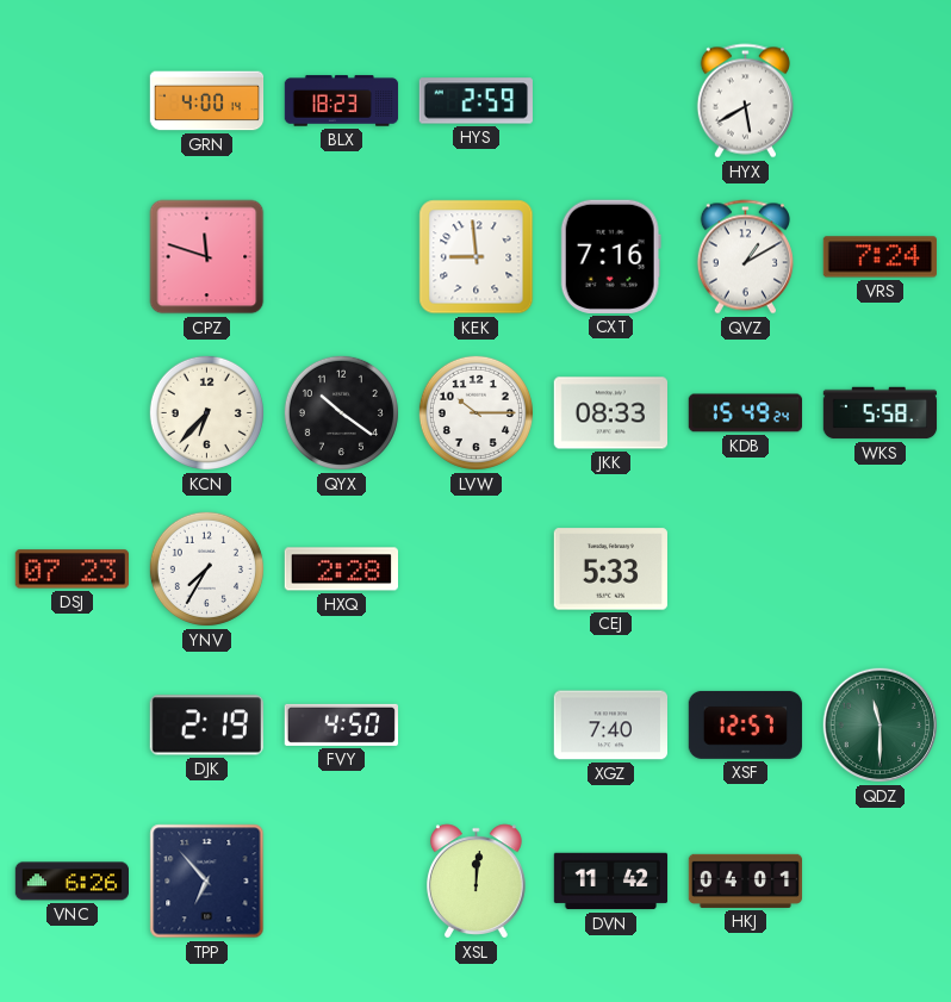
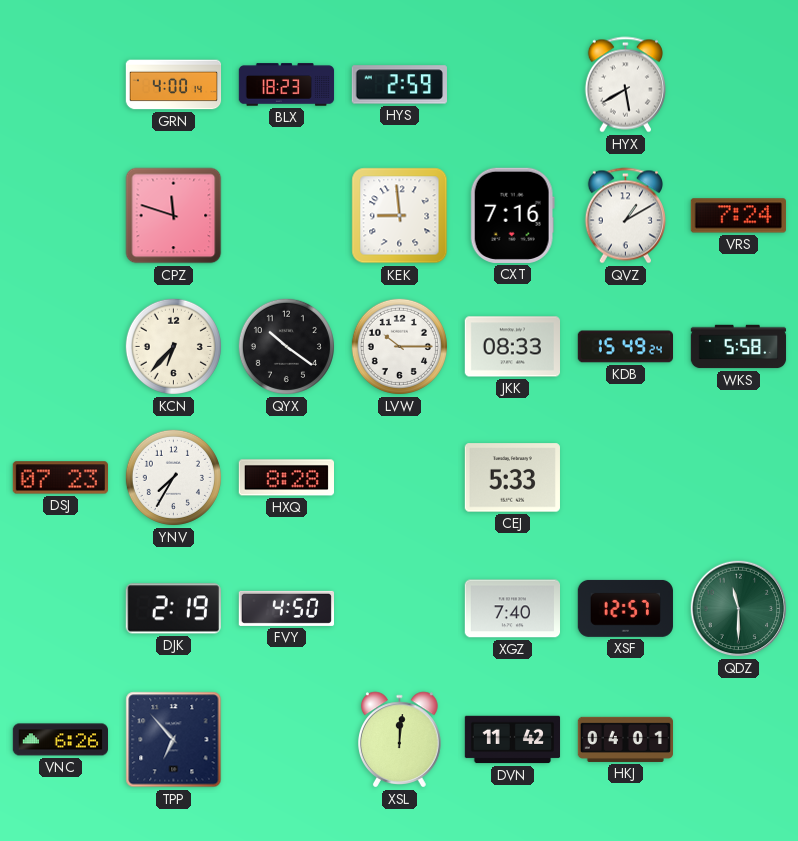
HXQ: 2:28 -> 8:28 (286, 478)
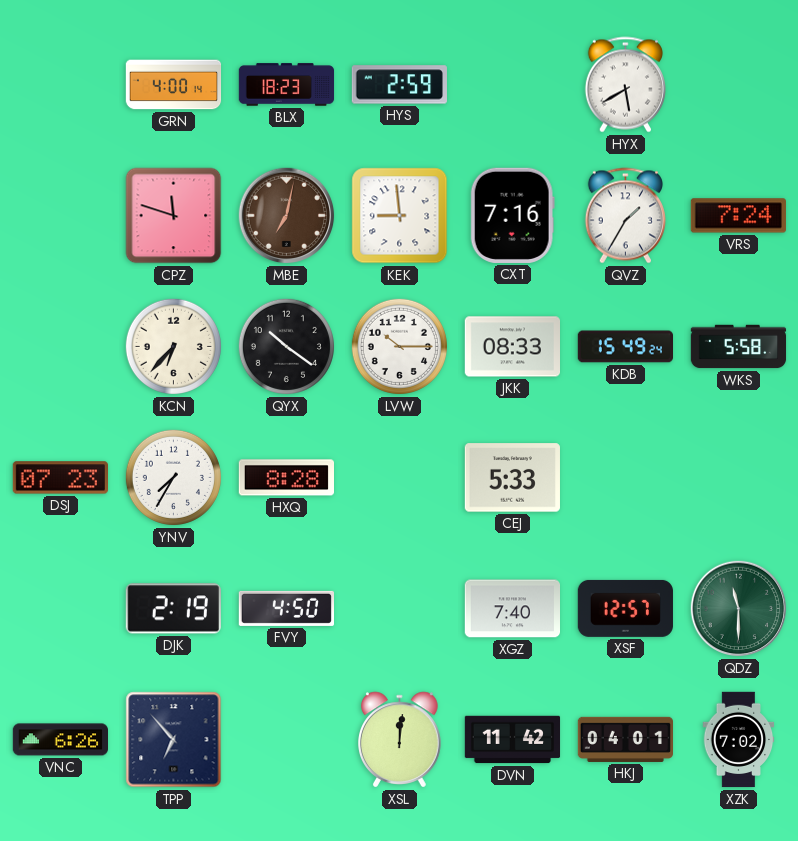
MBE: none -> 7:02 (287, 216)
QVZ: 1:10 -> 1:35 (625, 216)
XZK: none -> 7:02 (739, 740)
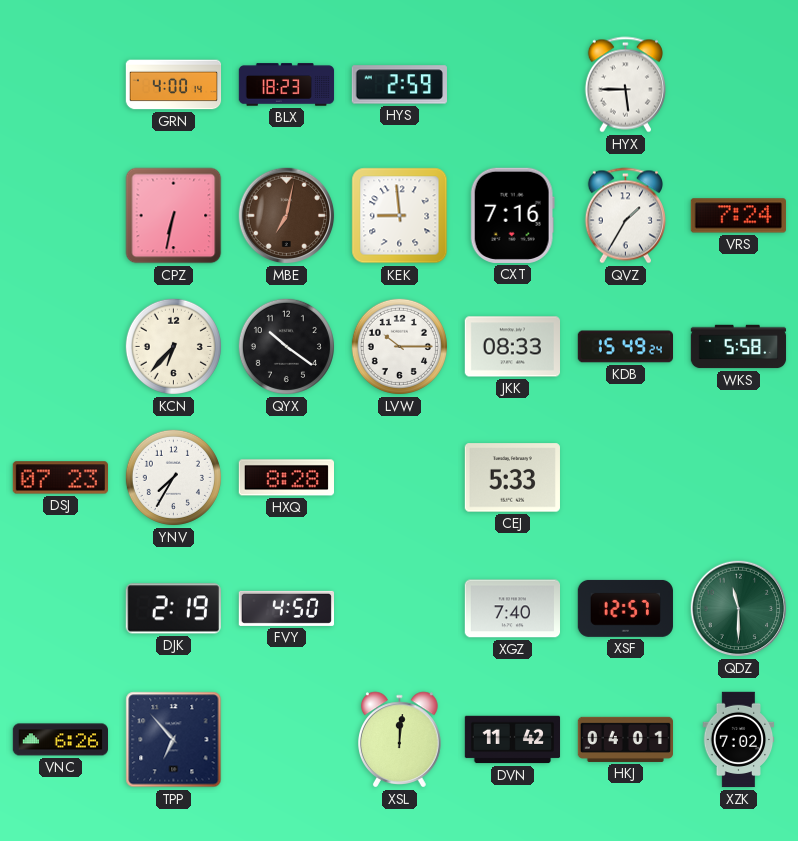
HYX: 5:40 -> 5:45 (625, 85)
CPZ: 11:48 -> 6:32 (174, 216)
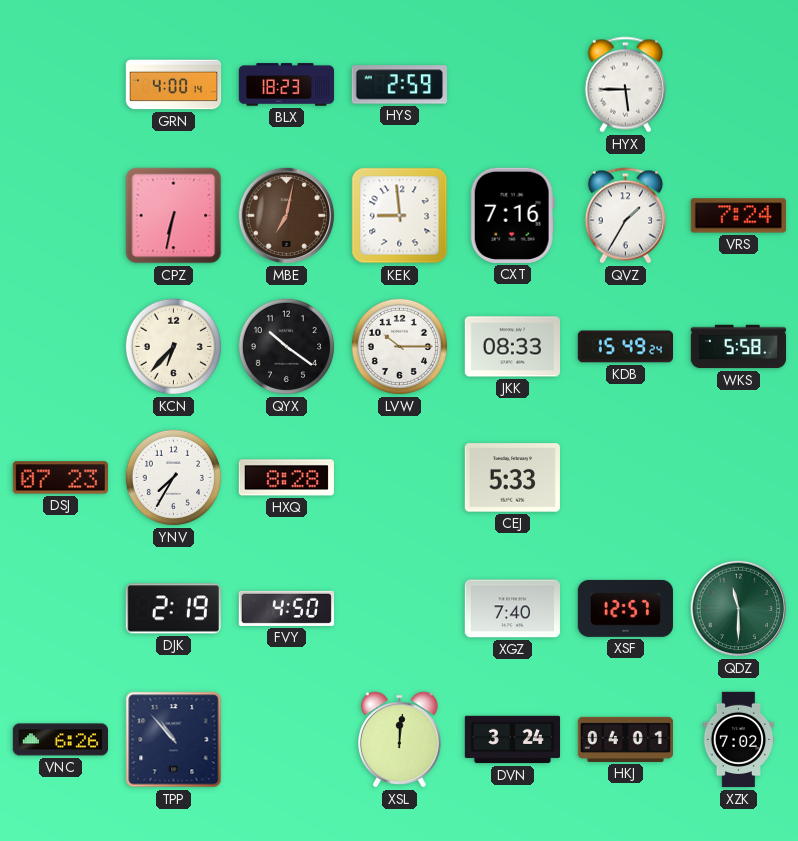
TPP: 6:53 -> 10:53 (174, 740)
DVN: 11:42 -> 3:24 (513, 740)
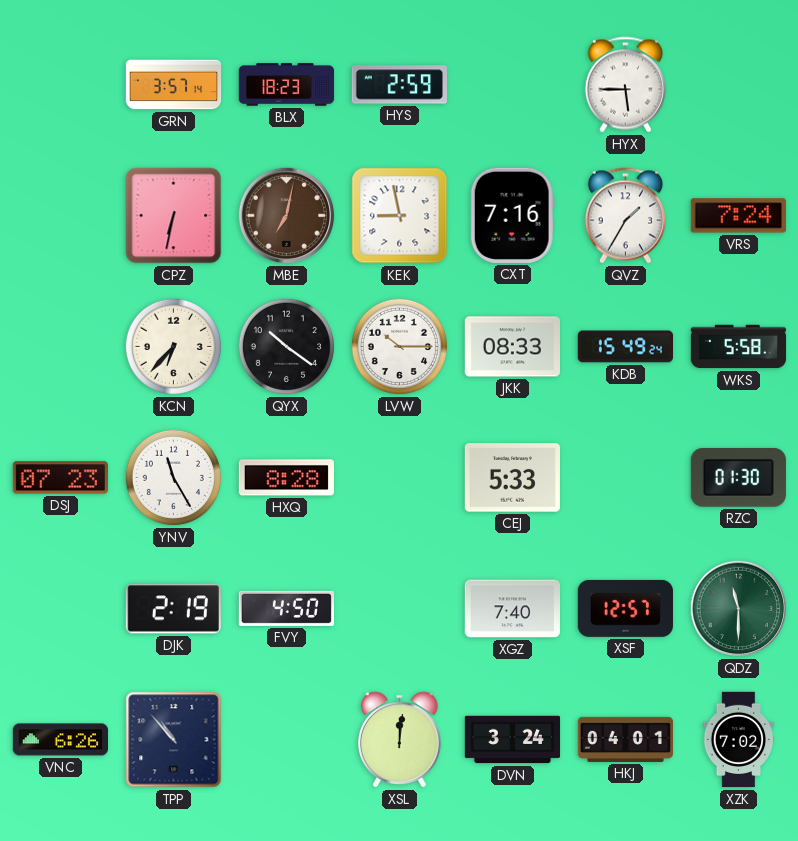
GRN: 4:00 -> 3:57 (174, 85)
KEK: 8:59 -> 8:58 (400, 216)
YNV: 7:35 -> 11:25 (173, 477)
RZC: none -> 01:30 (738, 477)
